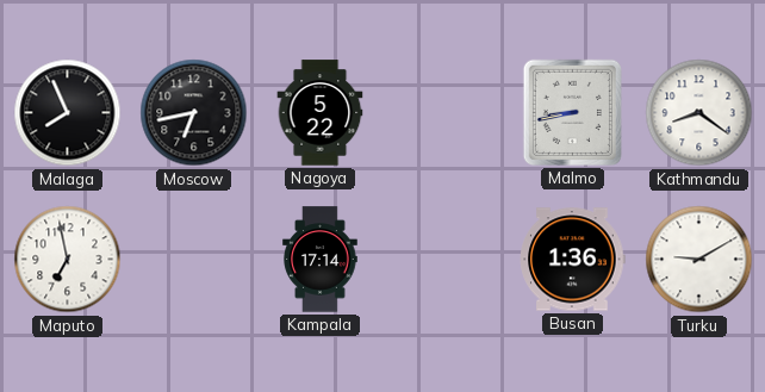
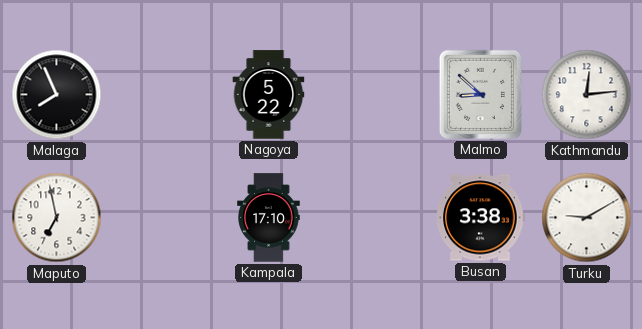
Moscow: 6:43 -> none (194, 113)
Malmo: 8:43 -> 8:52 (480, 94)
Kathmandu: 8:21 -> 12:14 (587, 95)
Kampala: 17:14 -> 17:10 (269, 218)
Busan: 1:36 -> 3:38 (481, 218)
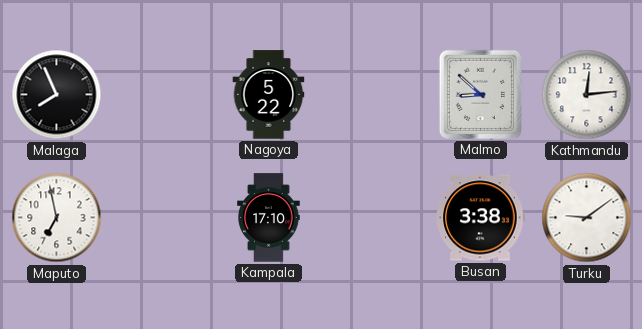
Turku: 9:10 -> 9:09 (587, 218)
